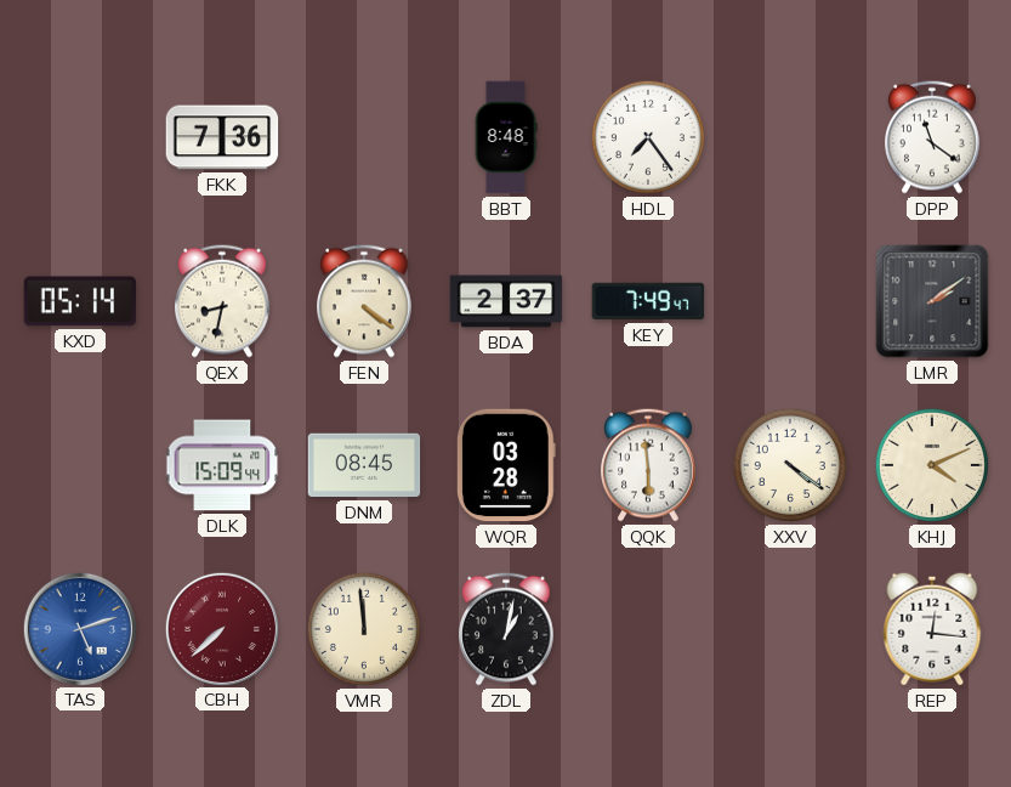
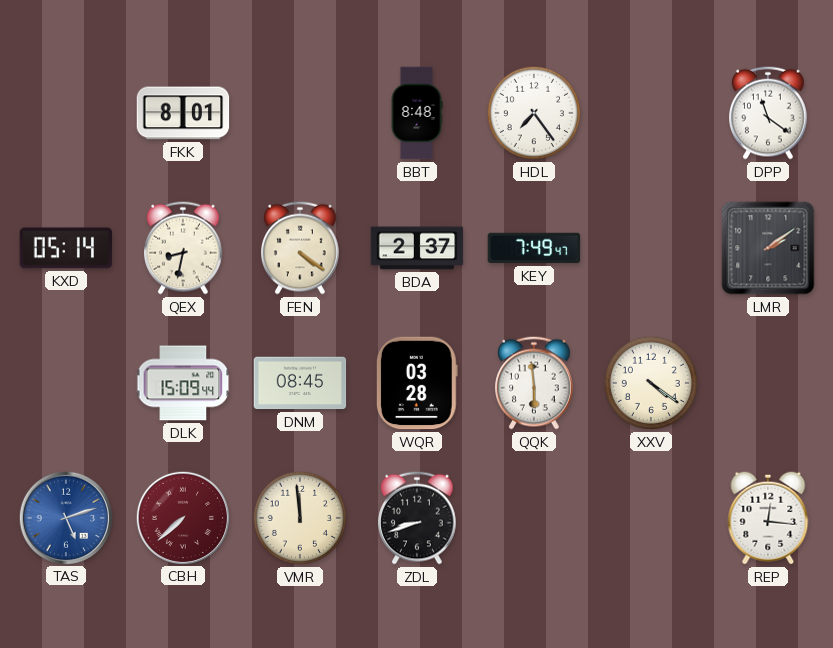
FKK: 7:36 -> 8:01 (183, 113)
KHJ: 4:11 -> none (932, 465)
ZDL: 1:02 -> 8:42 (418, 518)
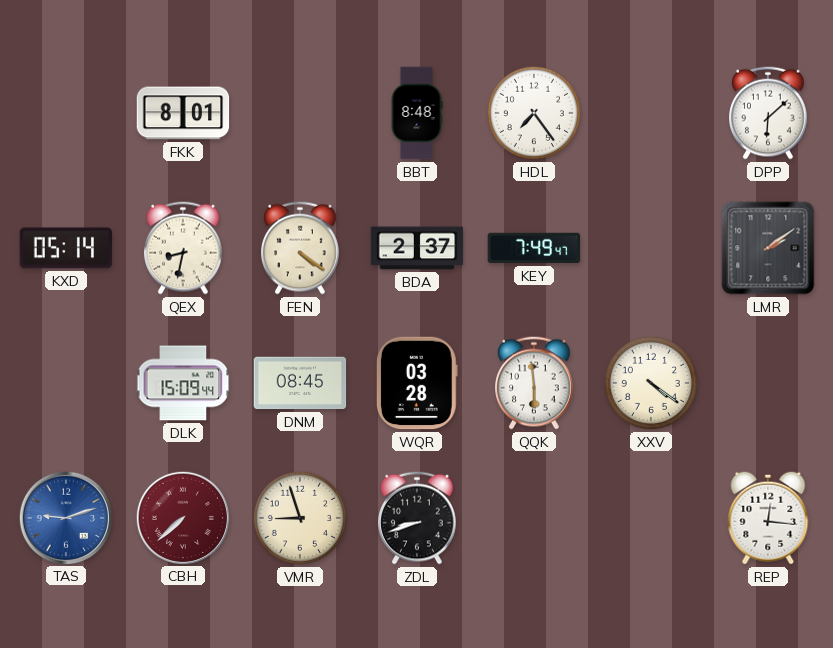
DPP: 11:21 -> 6:08 (769, 113)
TAS: 5:12 -> 9:12 (65, 517)
VMR: 11:59 -> 8:57 (300, 518)
